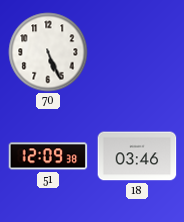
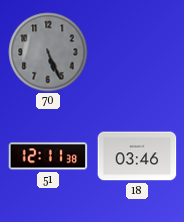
70 dial: white -> grey (48, 52)
51: 12:09 -> 12:11 (48, 156)
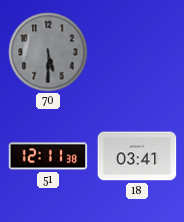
70: 5:26 -> 5:30 (48, 52)
18: 03:46 -> 03:41 (137, 156)
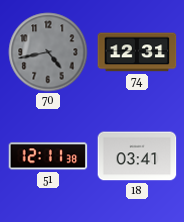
70: 5:30 -> 4:43 (48, 52)
74: none -> 12:31 (137, 52)
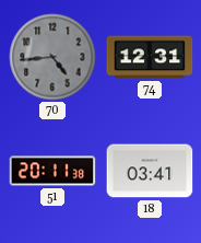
70: 4:43 -> 4:44 (52, 57)
51: 12:11 -> 20:11 (52, 171)
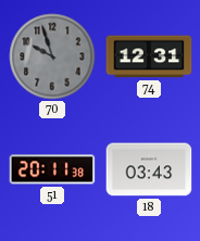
70: 4:44 -> 9:57 (52, 56)
18: 03:41 -> 03:43 (149, 169)
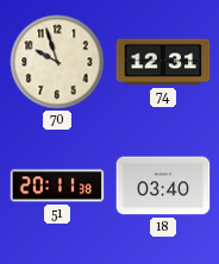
70 dial: grey -> cream (57, 62)
18: 03:43 -> 03:40 (163, 186)
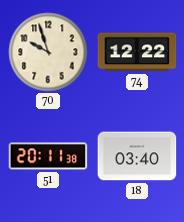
74: 12:31 -> 12:22 (137, 52)
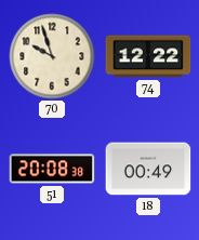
51: 20:11 -> 20:08 (52, 169)
18: 03:40 -> 00:49 (148, 169)
